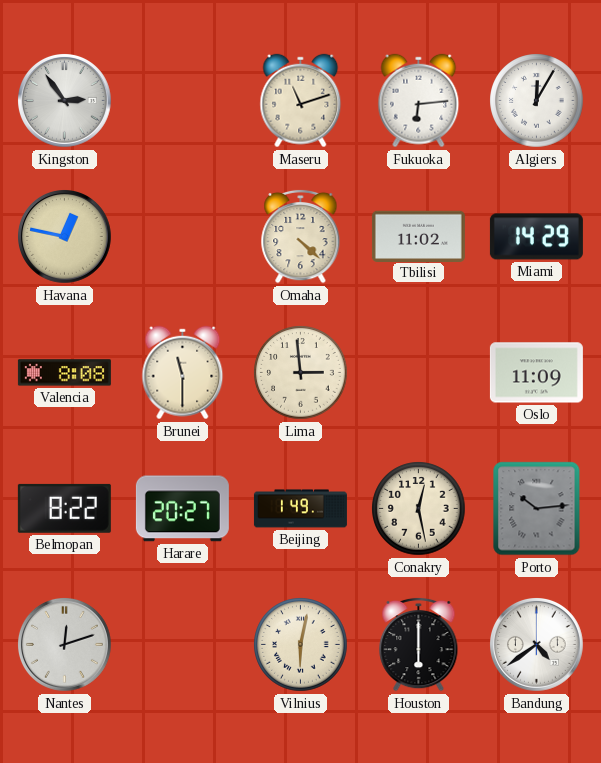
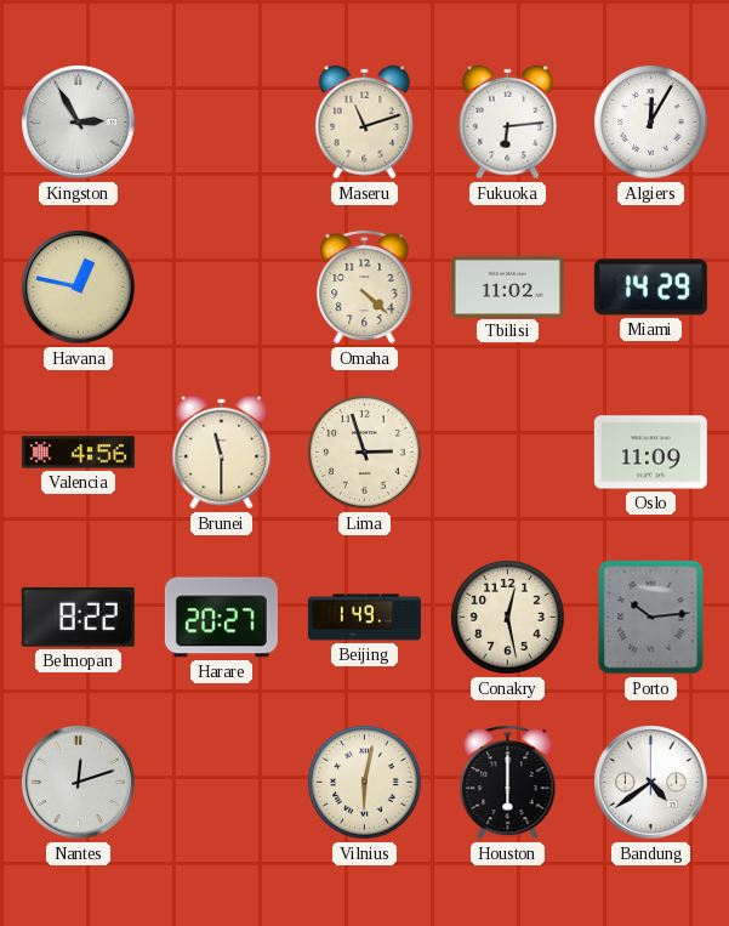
Kingston: 2:54 -> 2:55 (79, 123)
Valencia: 8:08 -> 4:56 (78, 453)
Lima: 2:59 -> 2:57 (365, 453)
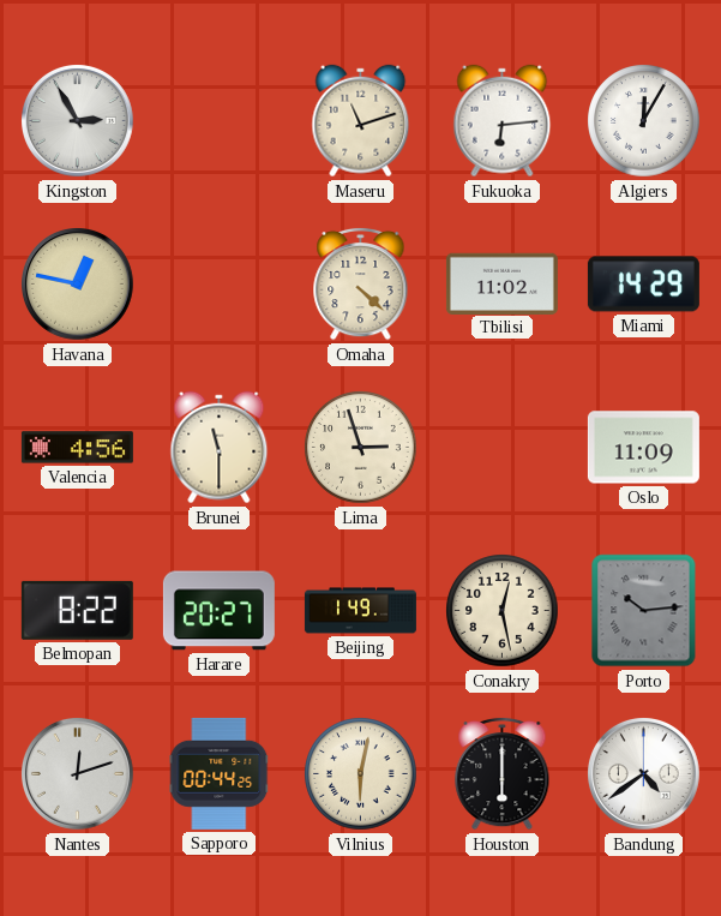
Sapporo: none -> 00:44 (220, 773)
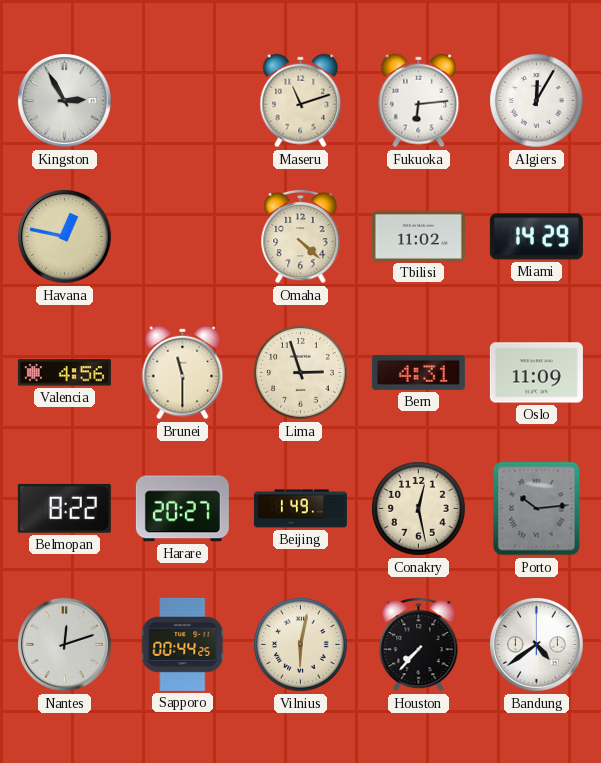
Bern: none -> 4:31 (418, 372)
Houston: 6:00 -> 7:37 (419, 644)
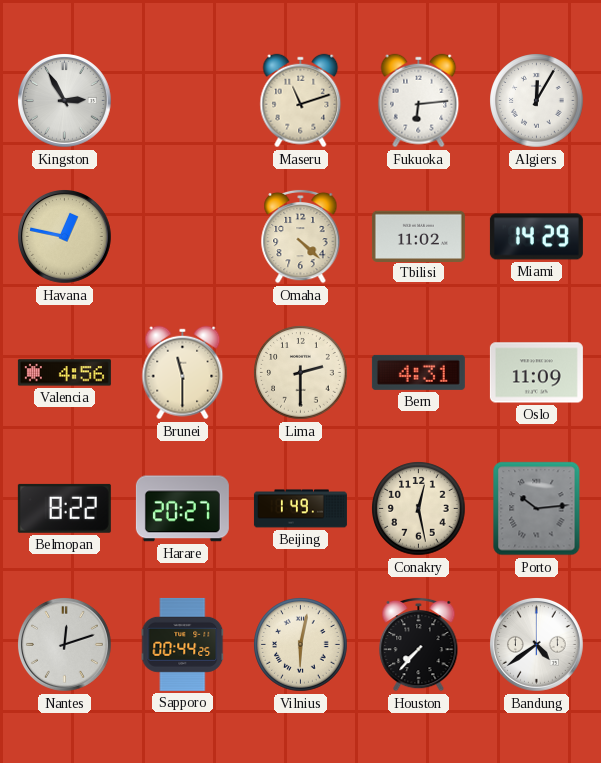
Lima: 2:57 -> 2:30 (301, 373)
